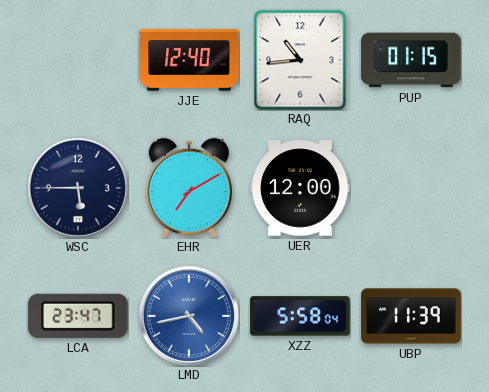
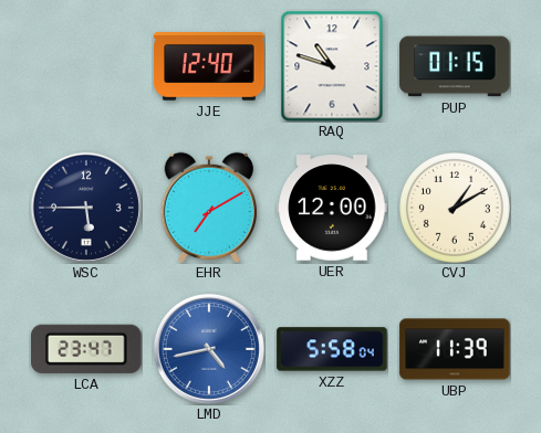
RAQ: 10:44 -> 10:48 (332, 66)
CVJ: none -> 1:10 (456, 209)
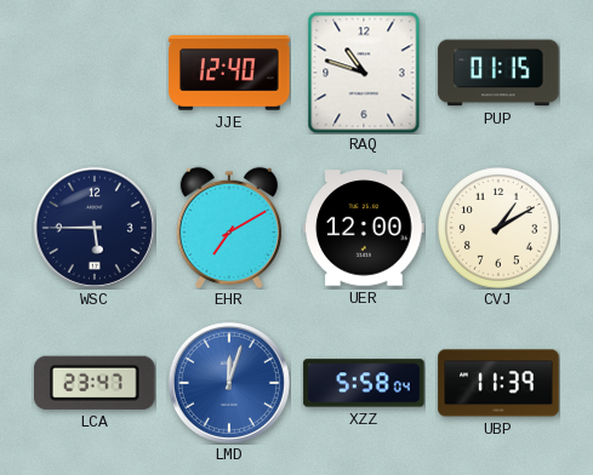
LMD: 4:43 -> 12:03 (229, 383)
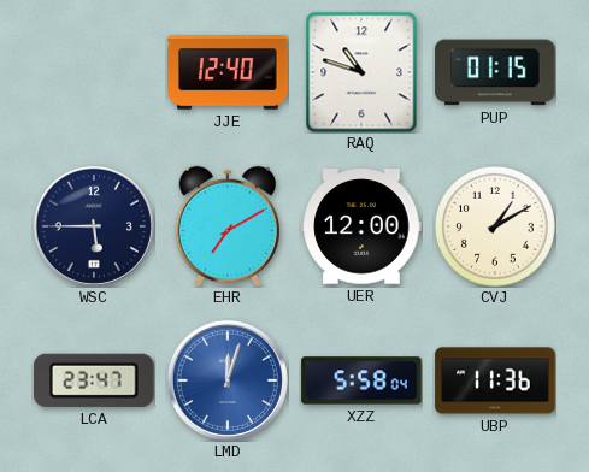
UBP: 11:39 -> 11:36 (495, 380)
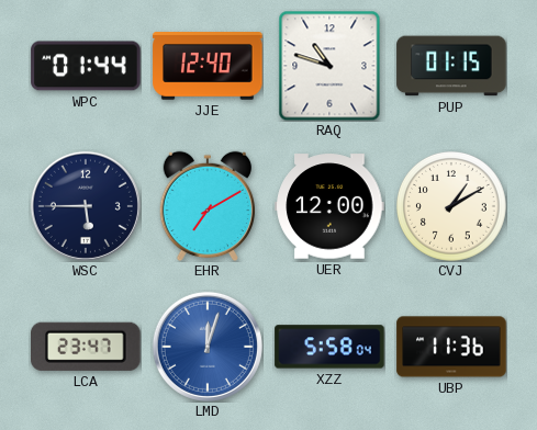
WPC: none -> 01:44 (86, 66)
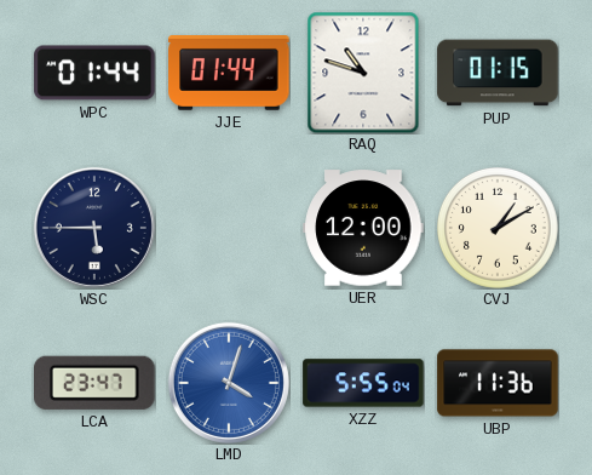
JJE: 12:40 -> 01:44 (229, 74)
EHR: 7:10 -> none (208, 206)
LMD: 12:03 -> 4:03 (229, 383)
XZZ: 5:58 -> 5:55 (363, 383)
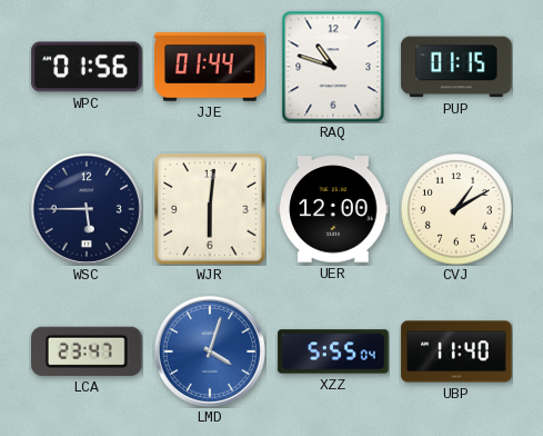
WPC: 01:44 -> 01:56 (87, 67)
WJR: none -> 6:01 (210, 209)
UBP: 11:36 -> 11:40 (456, 351)
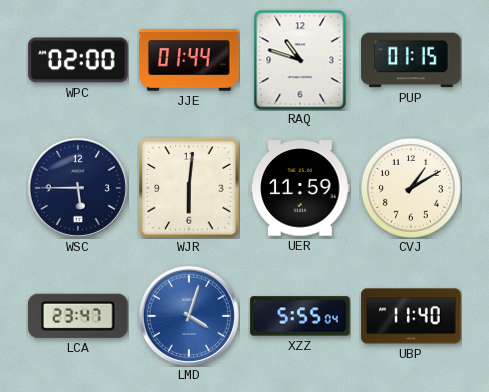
WPC: 01:56 -> 02:00 (78, 60)
UER: 12:00 -> 11:59 (300, 188)
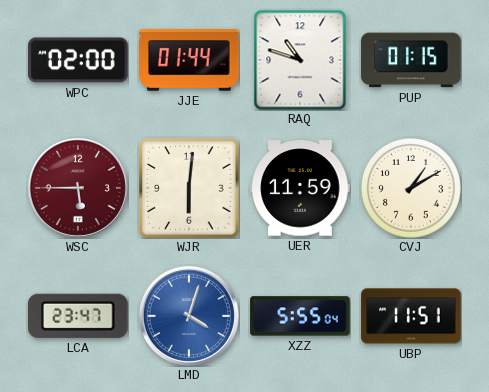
WSC dial: navy -> burgundy (78, 188)
UBP: 11:40 -> 11:51 (411, 316)
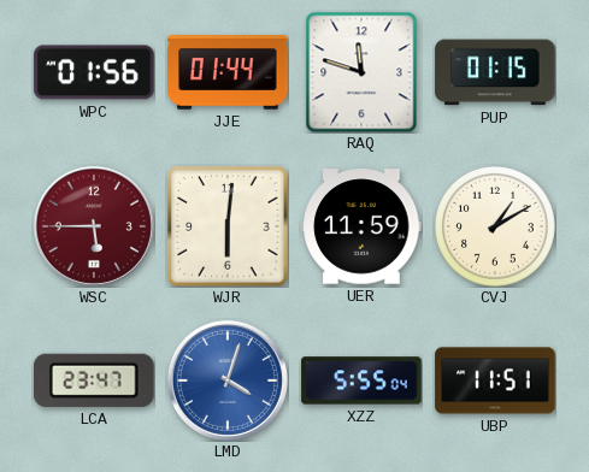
WPC: 02:00 -> 01:56 (94, 72)
RAQ: 10:48 -> 11:48 (361, 72)
